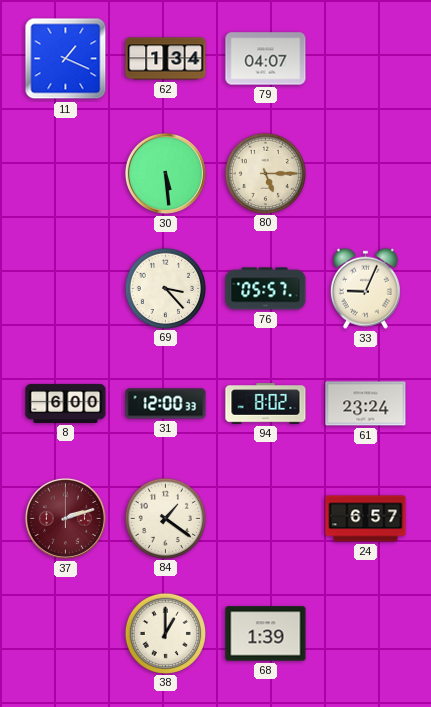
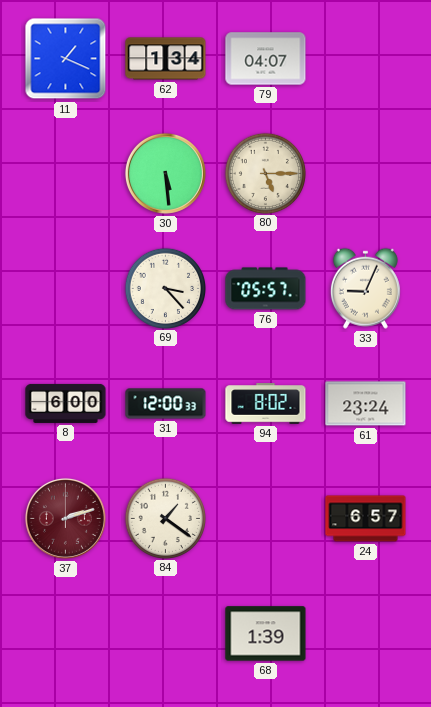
38: 1:00 -> none (165, 633)
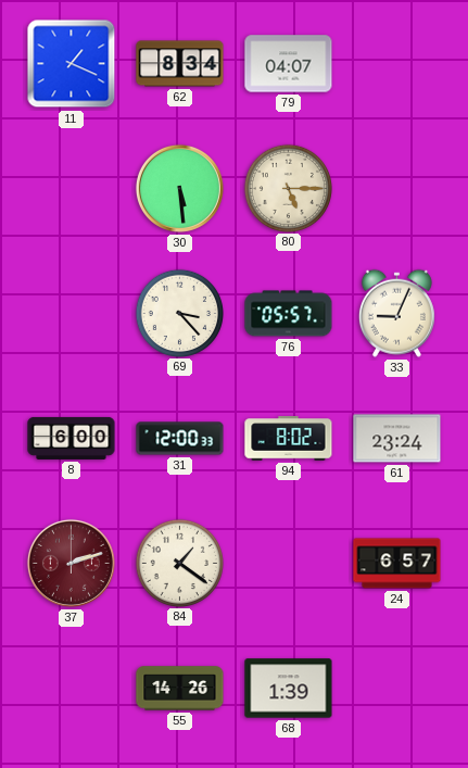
62: 1:34 -> 8:34 (180, 64)
55: none -> 14:26 (180, 689)
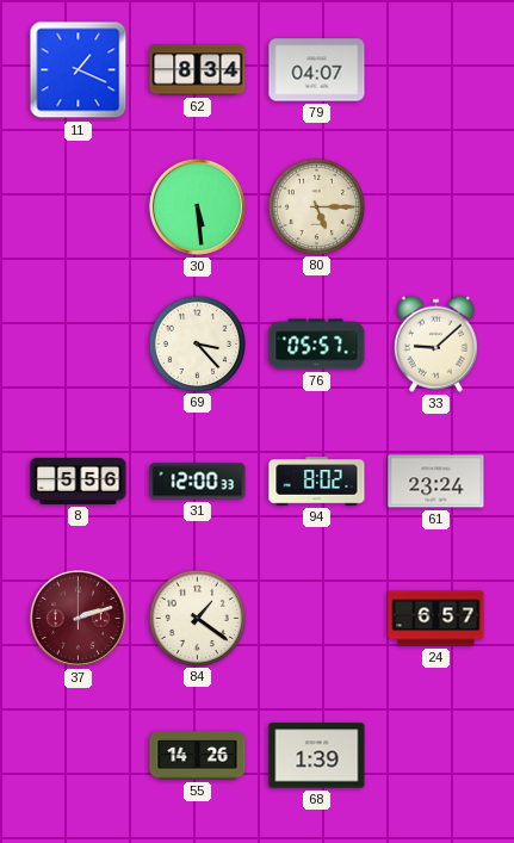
33: 9:04 -> 9:08 (435, 343)
8: 6:00 -> 5:56 (79, 481)
